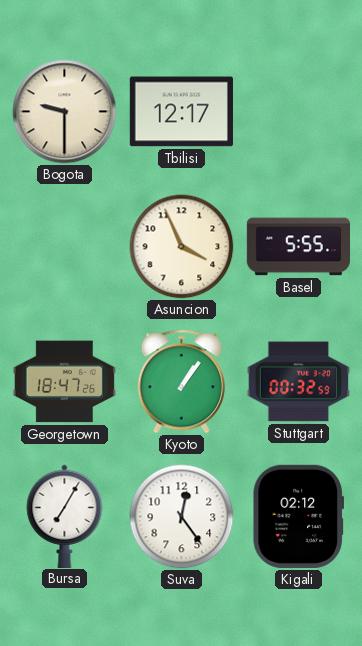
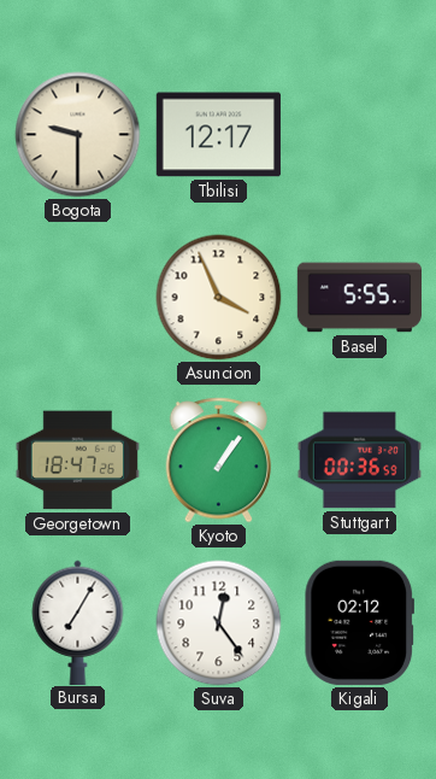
Stuttgart: 00:32 -> 00:36 (359, 461)
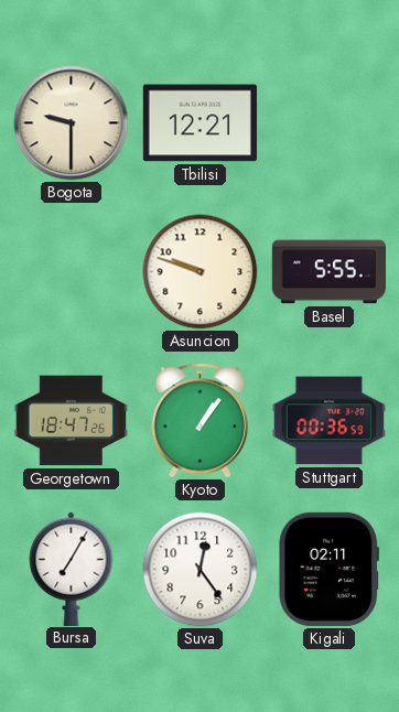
Tbilisi: 12:17 -> 12:21 (199, 123)
Asuncion: 3:56 -> 9:48 (201, 272)
Kigali: 02:12 -> 02:11 (328, 569)
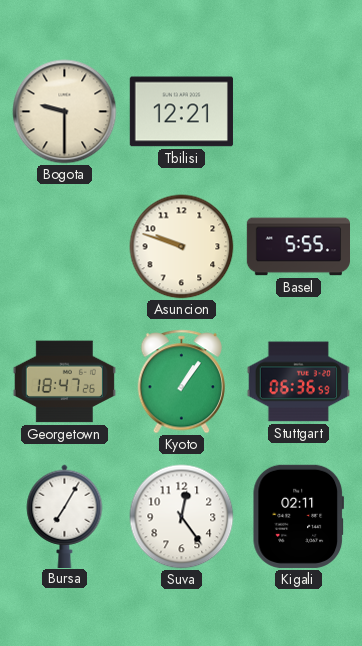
Stuttgart: 00:36 -> 06:36 (298, 382)
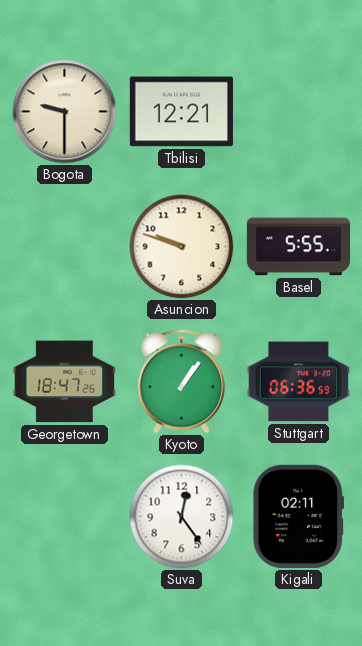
Bursa: 7:05 -> none (65, 516)
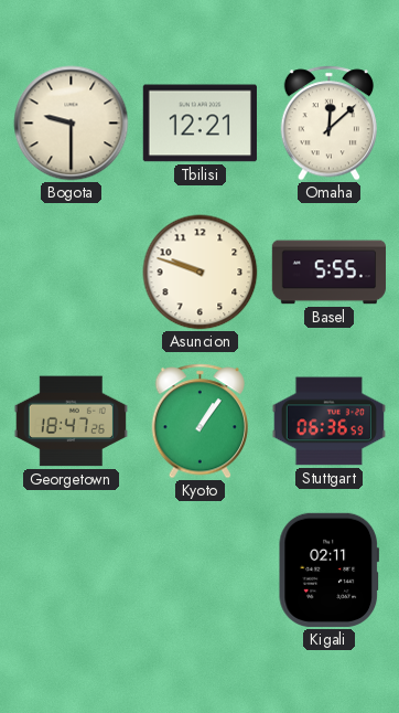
Omaha: none -> 12:08 (330, 124)
Suva: 12:24 -> none (182, 517)
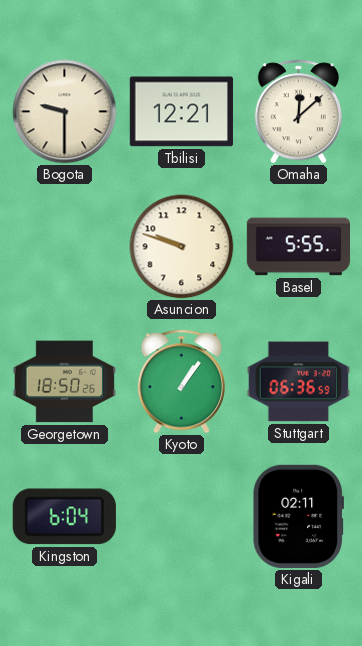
Georgetown: 18:47 -> 18:50 (64, 382)
Kingston: none -> 6:04 (64, 517)
